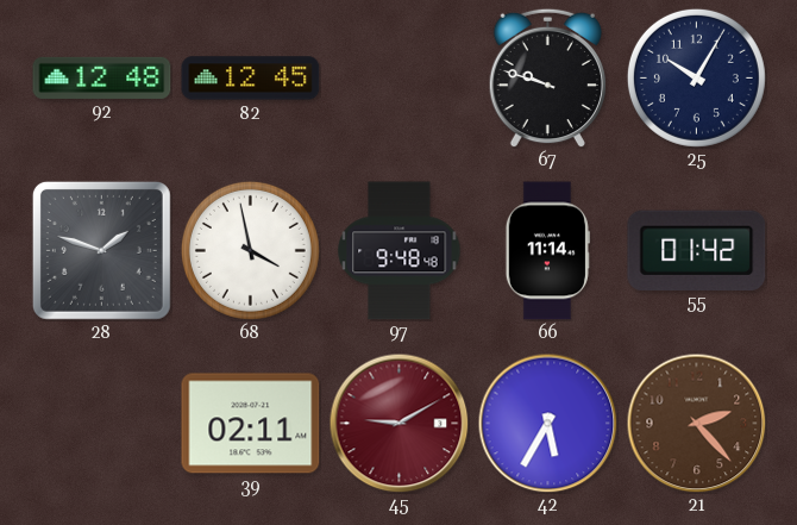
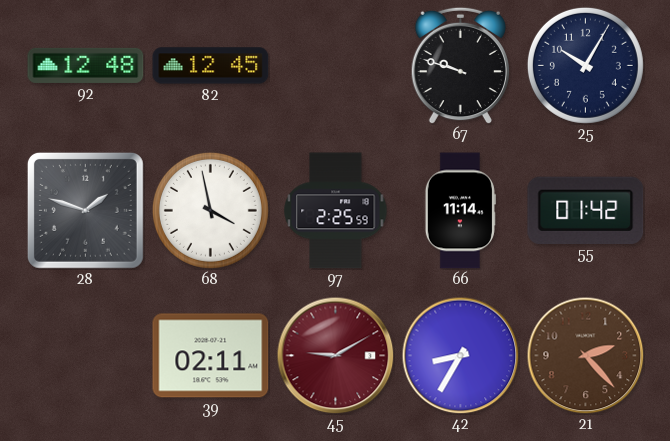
97: 9:48 -> 2:25 (336, 211)
42: 5:35 -> 8:35 (460, 355)
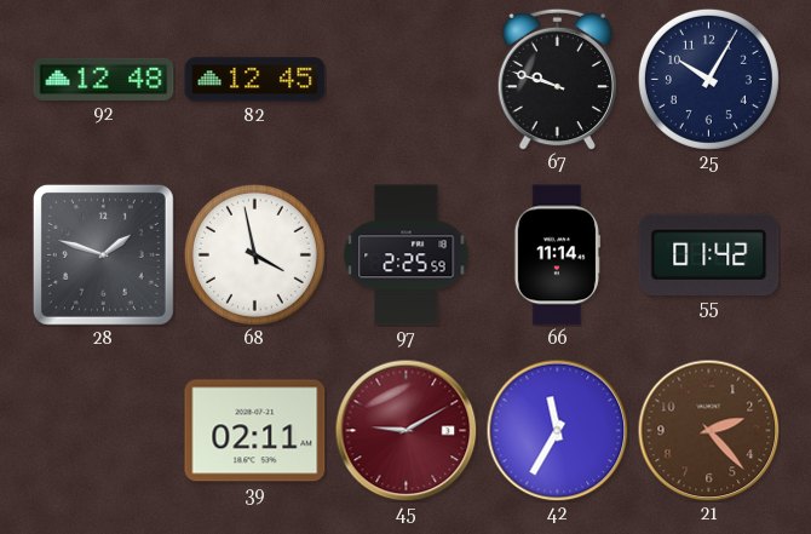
42: 8:35 -> 11:35 (557, 430)
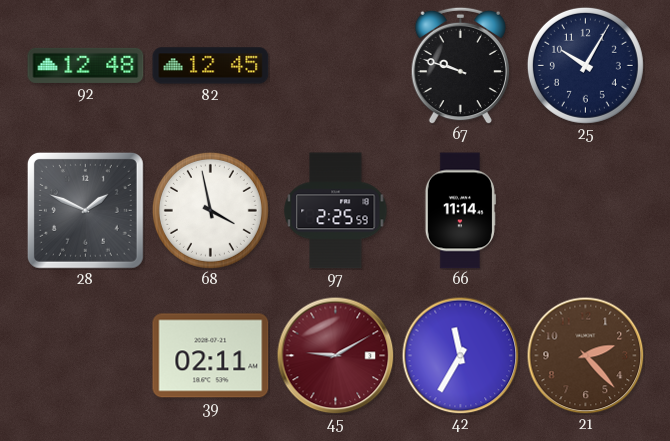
28: 1:48 -> 1:49 (85, 210)
55: 01:42 -> none (709, 254)
